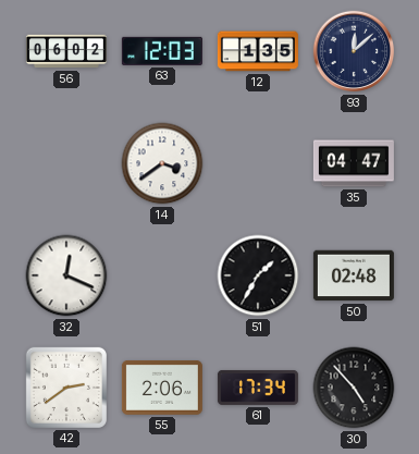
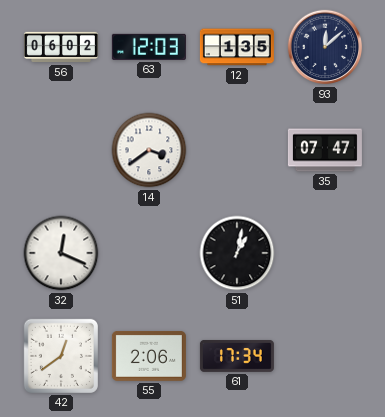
35: 04:47 -> 07:47 (325, 150)
51: 1:35 -> 1:02 (237, 253)
50: 02:48 -> none (354, 275)
42: 2:39 -> 12:39 (61, 356)
30: 4:53 -> none (354, 388)
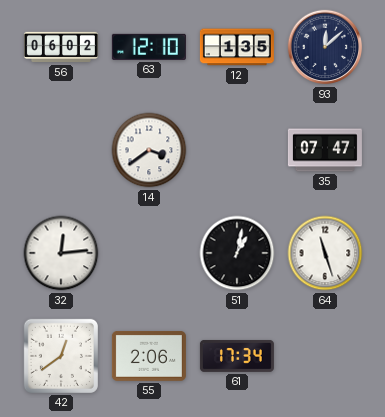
63: 12:03 -> 12:10 (149, 47)
32: 12:19 -> 12:14 (61, 253)
64: none -> 11:27 (325, 253)
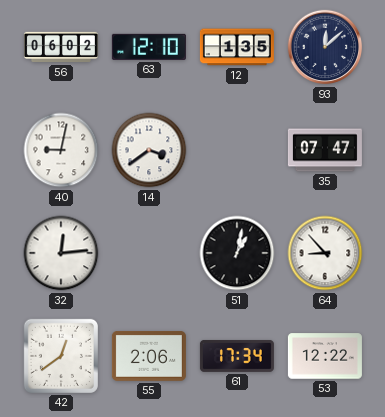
40: none -> 9:02 (61, 150)
64: 11:27 -> 8:53 (325, 253)
53: none -> 12:22 (325, 356)
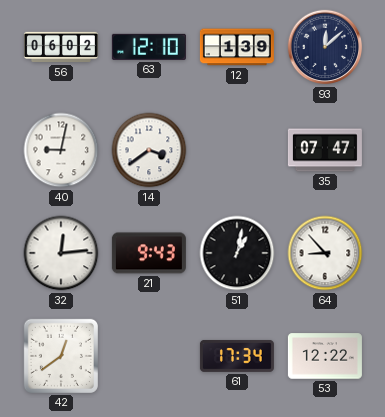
12: 1:35 -> 1:39 (237, 47)
21: none -> 9:43 (149, 253)
55: 2:06 -> none (149, 357)
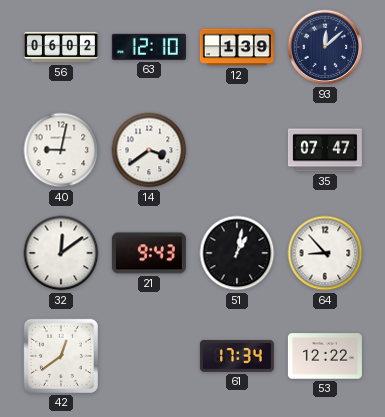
32: 12:14 -> 12:09 (61, 253)
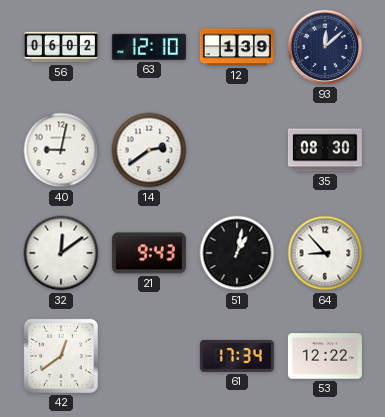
14: 3:39 -> 2:39 (149, 150)
35: 07:47 -> 08:30 (325, 150)
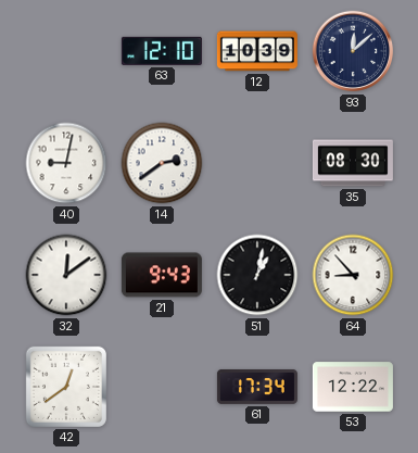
56: 06:02 -> none (61, 47)
12: 1:39 -> 10:39 (257, 51)
